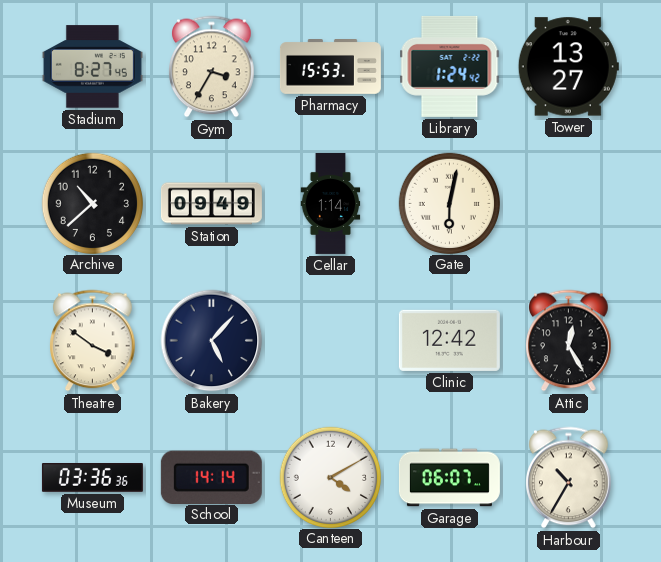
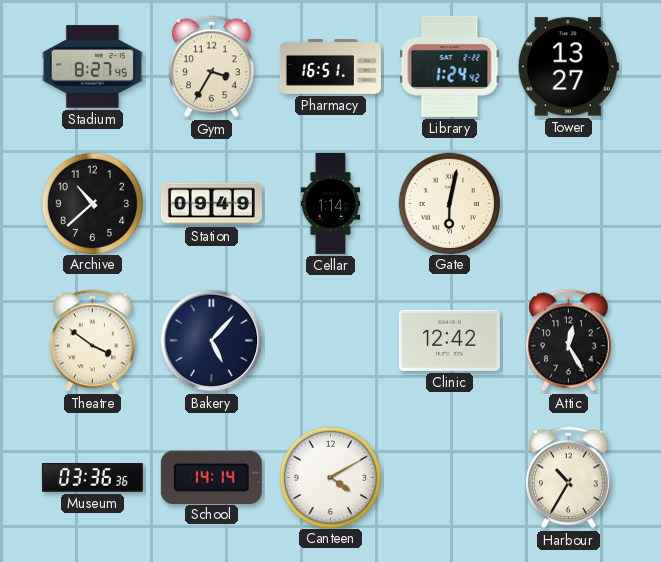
Pharmacy: 15:53 -> 16:51 (330, 67)
Garage: 06:07 -> none (449, 478)
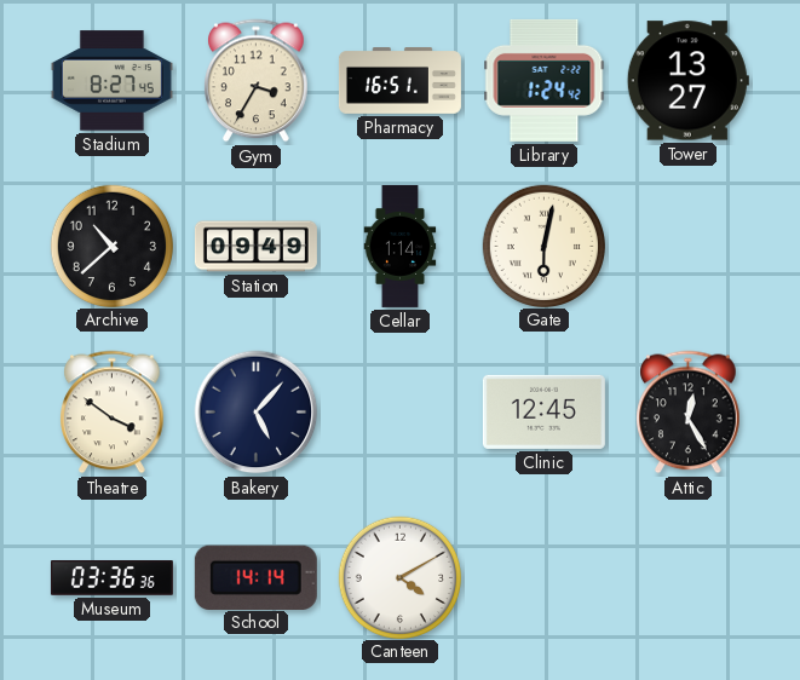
Clinic: 12:42 -> 12:45 (543, 411)
Harbour: 10:35 -> none (569, 478)
